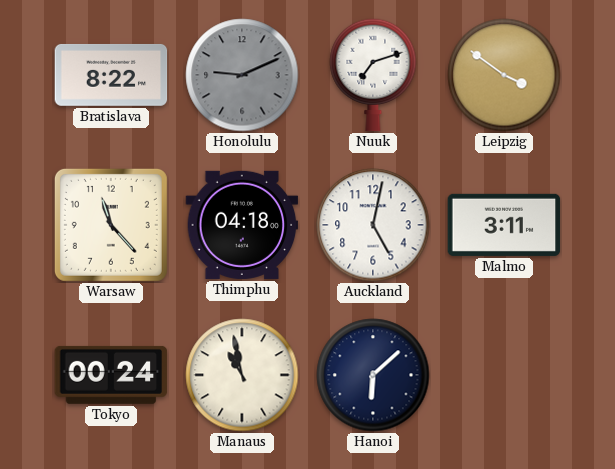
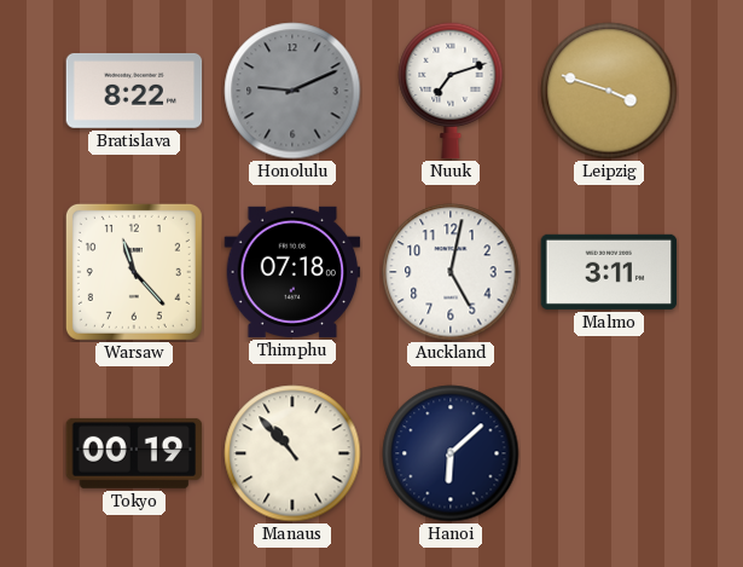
Leipzig: 3:51 -> 3:48 (609, 91)
Thimphu: 04:18 -> 07:18 (292, 272)
Tokyo: 00:24 -> 00:19 (134, 453)
Manaus: 10:58 -> 10:53 (292, 453)
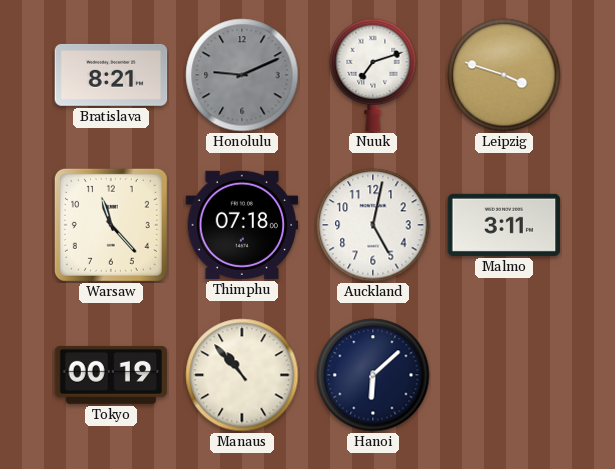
Bratislava: 8:22 -> 8:21 (111, 75)
